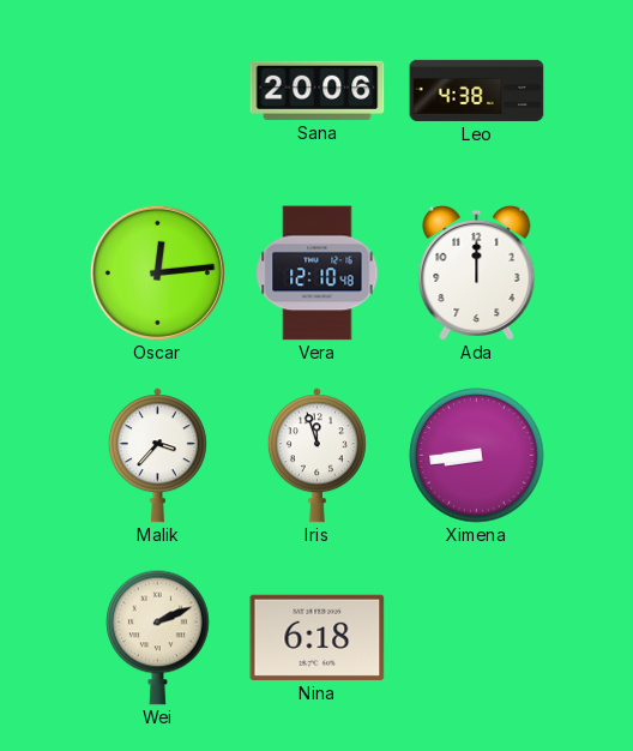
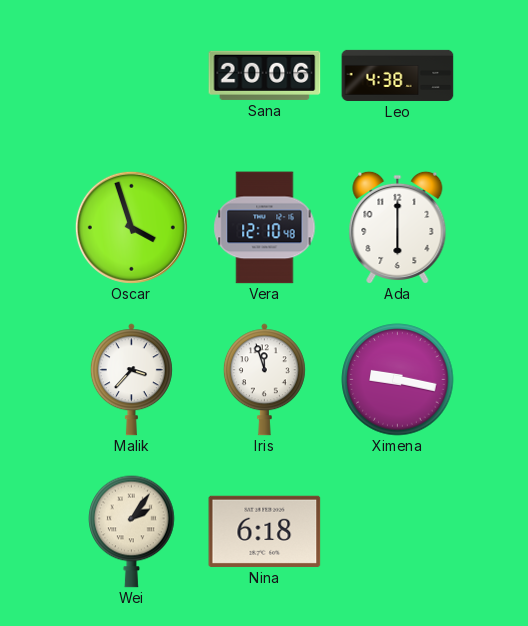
Oscar: 12:14 -> 3:57 (131, 227)
Ada: 12:00 -> 6:00 (398, 227)
Ximena: 8:44 -> 9:17 (398, 380)
Wei: 2:11 -> 2:06 (132, 531)
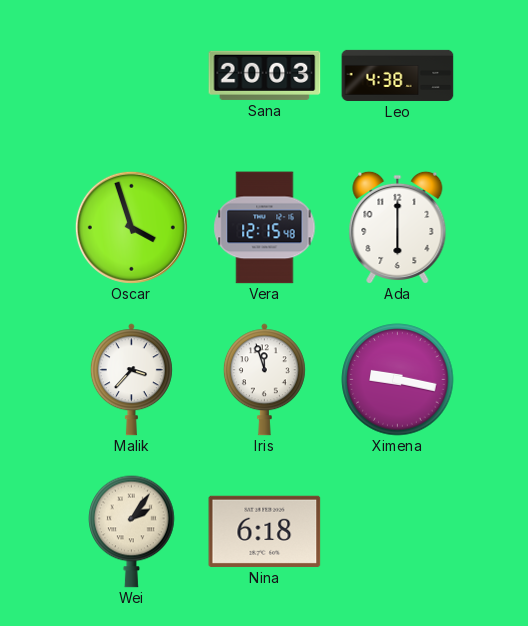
Sana: 20:06 -> 20:03 (265, 75)
Vera: 12:10 -> 12:15 (265, 228)
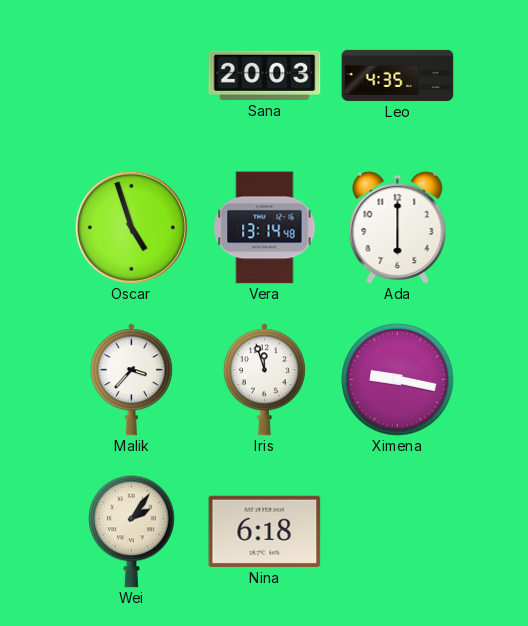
Leo: 4:38 -> 4:35 (398, 75)
Oscar: 3:57 -> 4:57 (131, 227)
Vera: 12:15 -> 13:14 (265, 228)
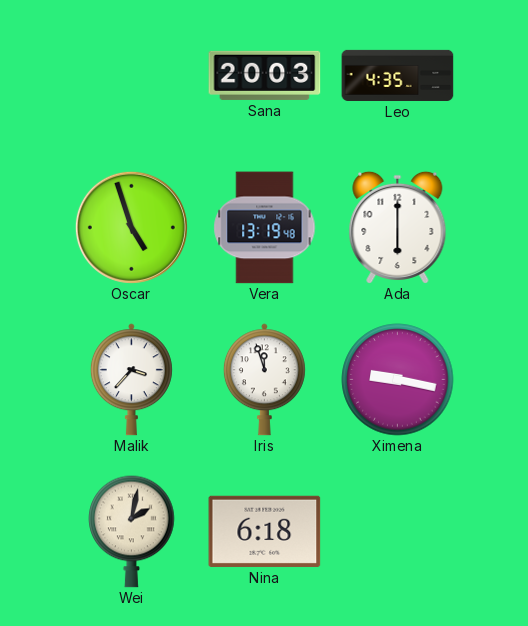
Vera: 13:14 -> 13:19 (265, 228)
Wei: 2:06 -> 2:02 (132, 531)
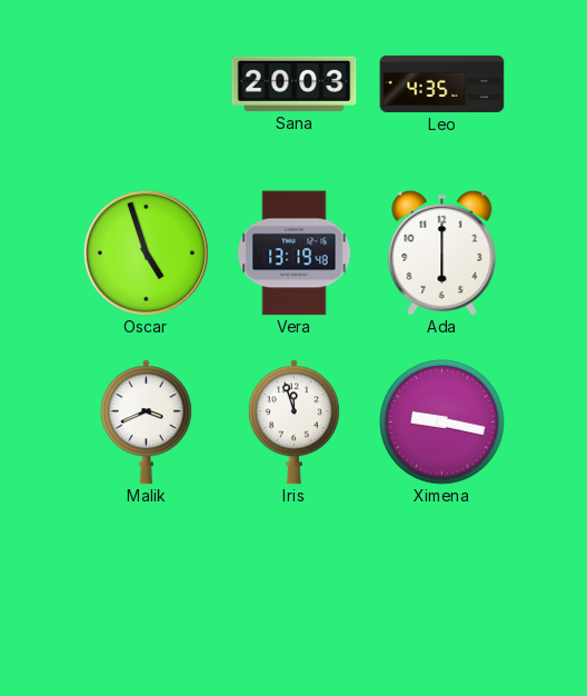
Malik: 3:37 -> 3:41 (146, 422)
Wei: 2:02 -> none (132, 531)
Nina: 6:18 -> none (265, 531)
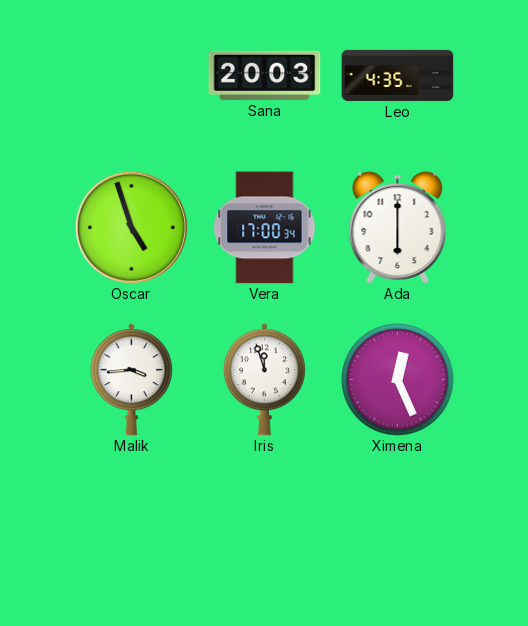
Vera: 13:19 -> 17:00 (265, 228)
Malik: 3:41 -> 3:44 (131, 380)
Ximena: 9:17 -> 12:26 (398, 380)
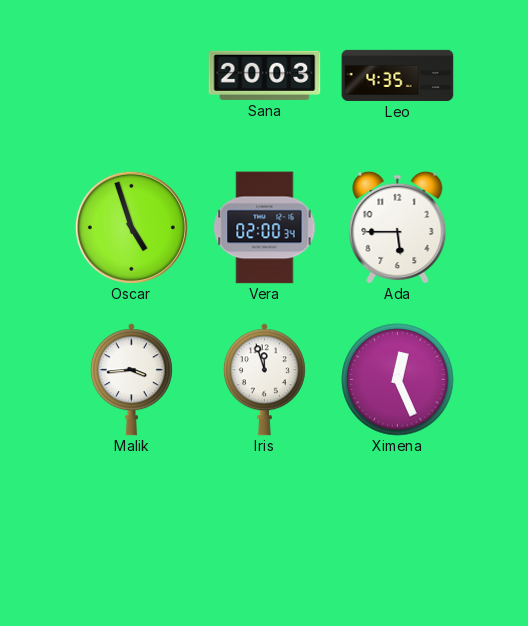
Vera: 17:00 -> 02:00 (265, 228)
Ada: 6:00 -> 5:45 (398, 227)
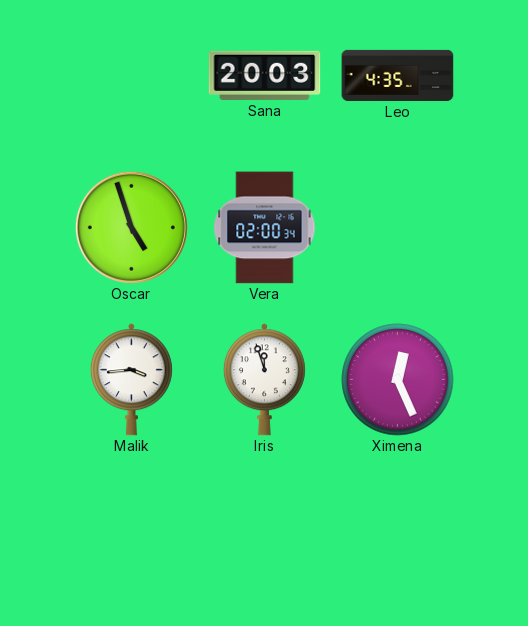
Ada: 5:45 -> none (398, 227)
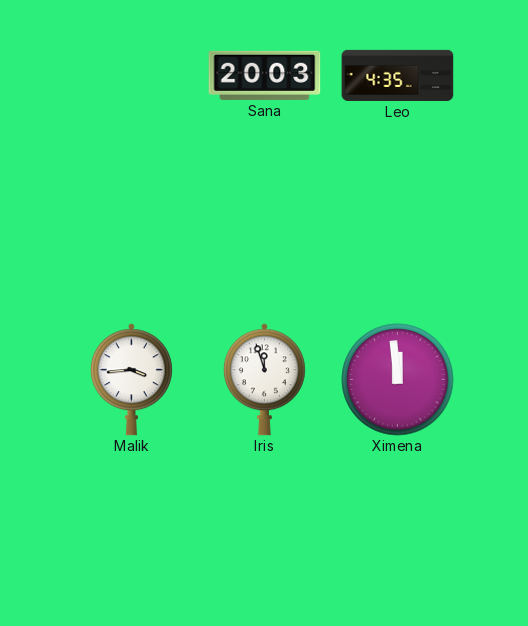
Oscar: 4:57 -> none (131, 227)
Vera: 02:00 -> none (265, 228)
Ximena: 12:26 -> 11:59 (398, 380)
